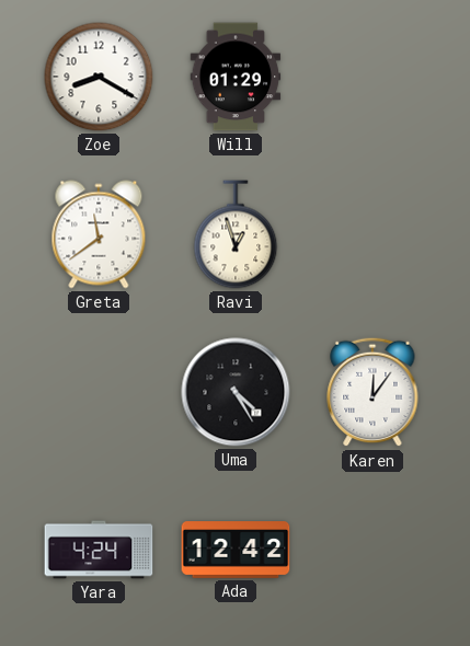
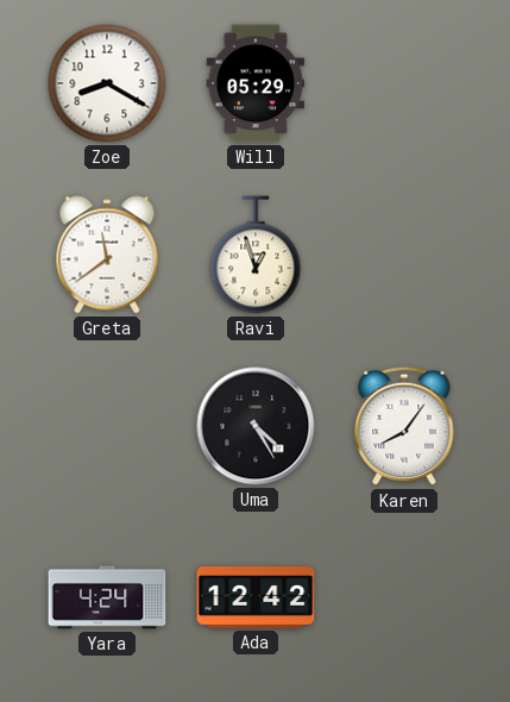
Will: 01:29 -> 05:29 (256, 83)
Karen: 12:06 -> 8:06 (404, 426)
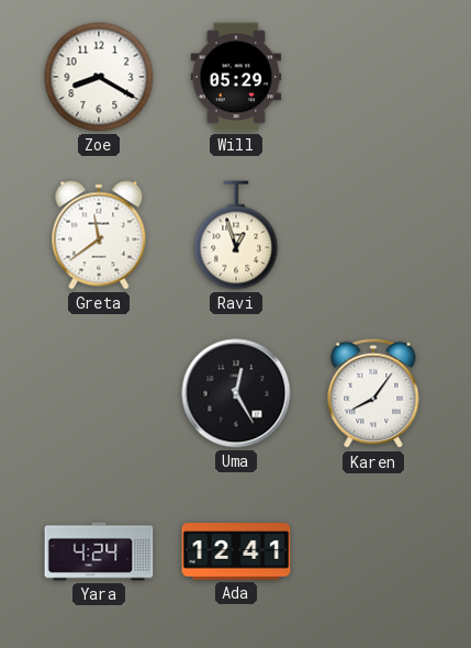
Uma: 4:25 -> 12:25 (236, 393)
Ada: 12:42 -> 12:41 (236, 552)
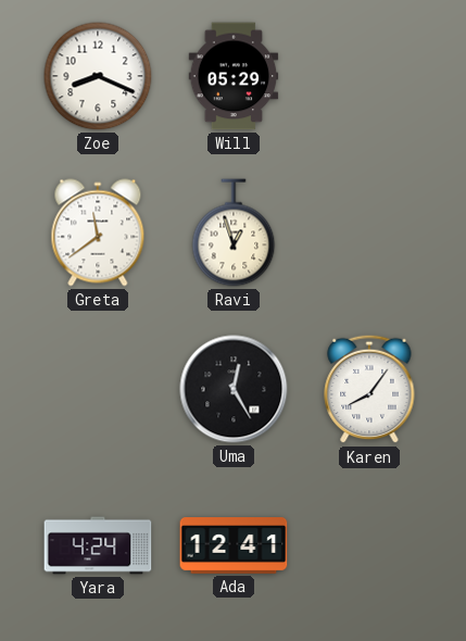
Zoe: 8:20 -> 8:19 (98, 76)
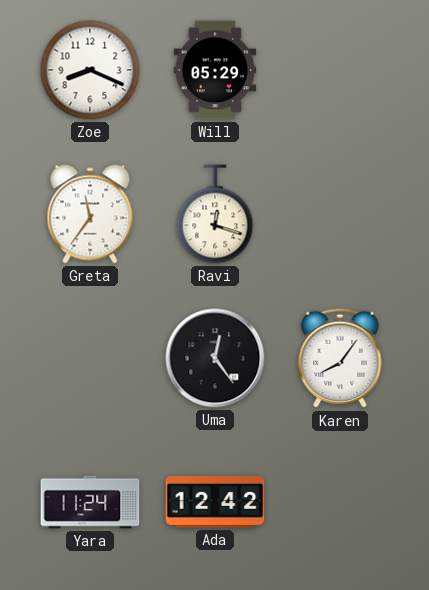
Greta: 11:39 -> 11:36 (90, 214)
Ravi: 12:57 -> 12:18 (215, 214)
Uma: 12:25 -> 12:24 (215, 358)
Yara: 4:24 -> 11:24 (90, 502)
Ada: 12:41 -> 12:42 (215, 503)
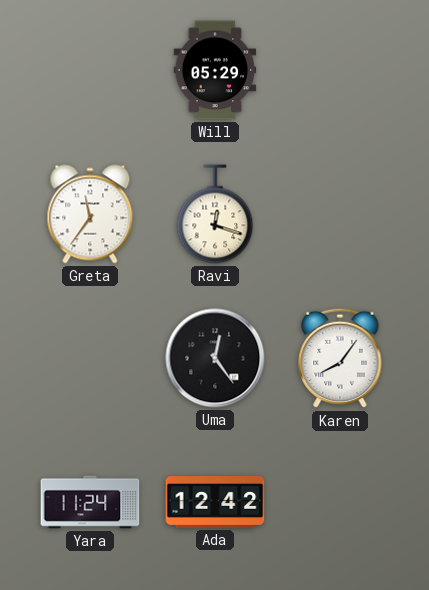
Zoe: 8:19 -> none (90, 70)
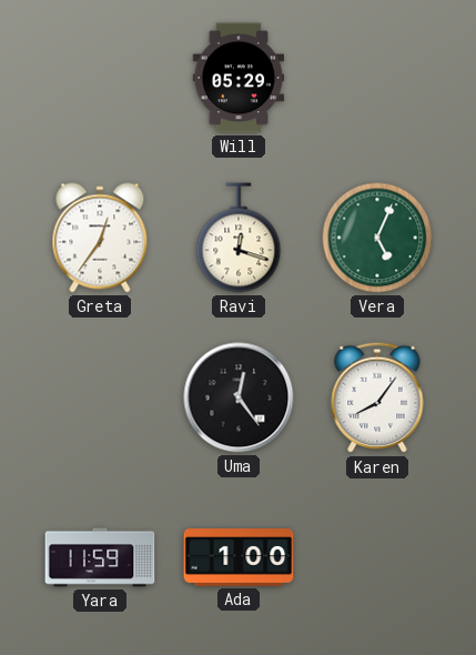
Greta: 11:36 -> 12:36 (100, 238)
Vera: none -> 5:04 (377, 238)
Yara: 11:24 -> 11:59 (100, 557)
Ada: 12:42 -> 1:00 (239, 558)
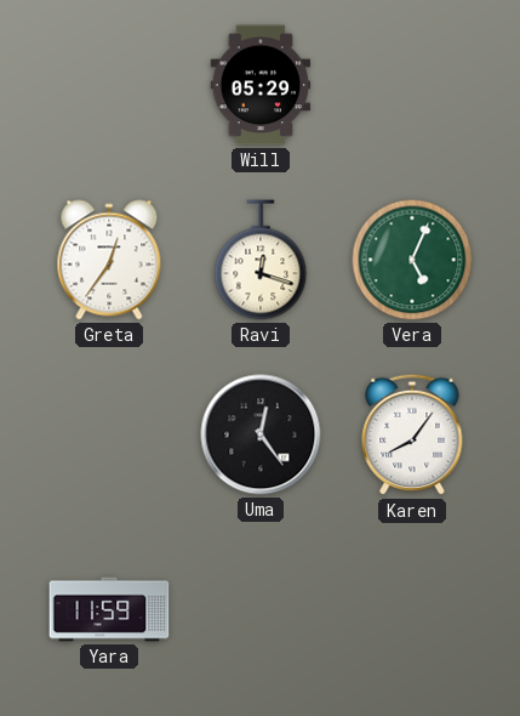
Ada: 1:00 -> none (239, 558)
